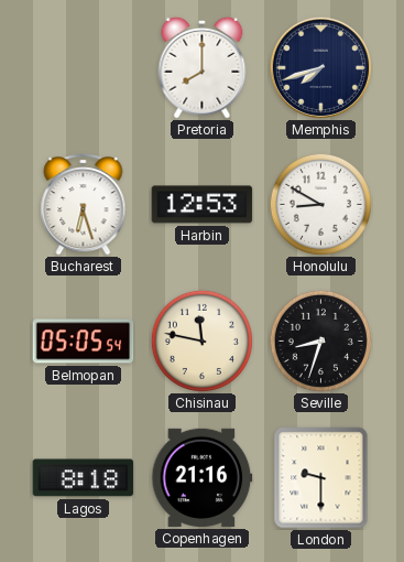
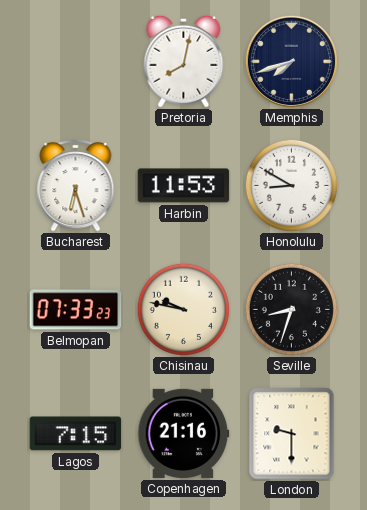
Pretoria: 8:00 -> 8:02 (184, 61)
Harbin: 12:53 -> 11:53 (184, 186)
Belmopan: 05:05 -> 07:33 (76, 310)
Chisinau: 11:47 -> 9:47 (183, 309)
Lagos: 8:18 -> 7:15 (76, 434)
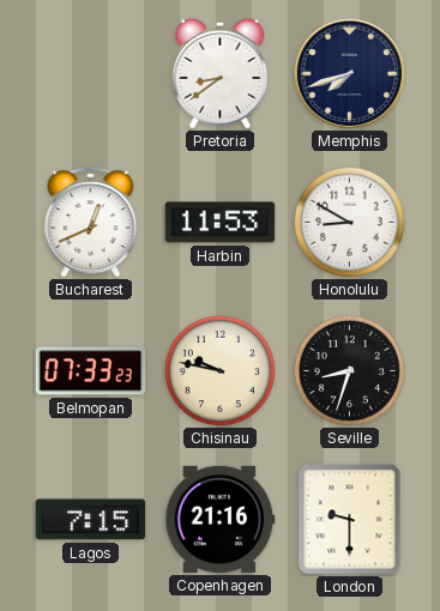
Pretoria: 8:02 -> 8:39 (221, 73)
Bucharest: 6:27 -> 12:41 (91, 222)
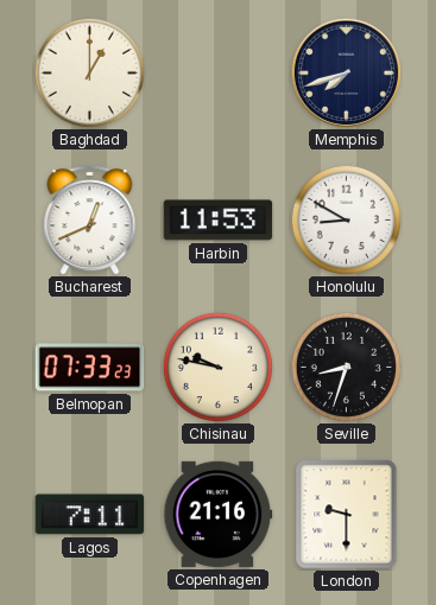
Baghdad: none -> 1:00 (89, 72)
Pretoria: 8:39 -> none (221, 73)
Lagos: 7:15 -> 7:11 (90, 515)
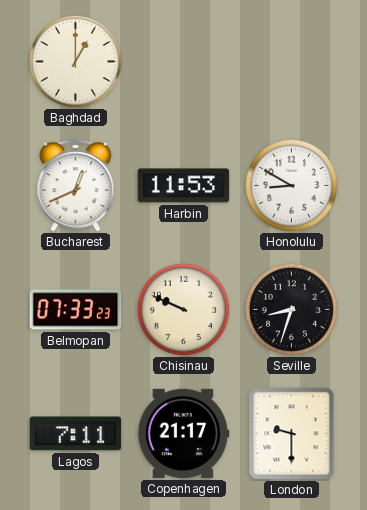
Memphis: 7:42 -> none (346, 72)
Chisinau: 9:47 -> 9:49 (183, 309)
Copenhagen: 21:16 -> 21:17 (184, 433)
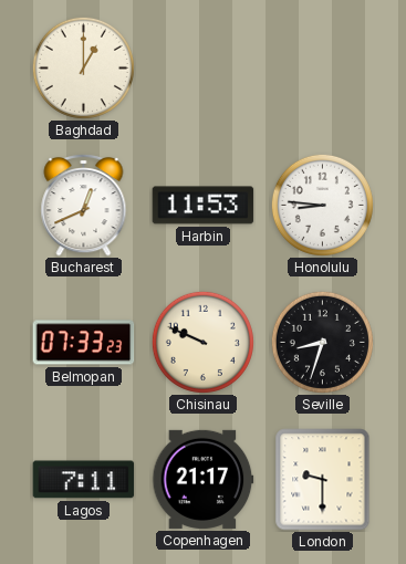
Honolulu: 8:50 -> 8:46 (322, 205)
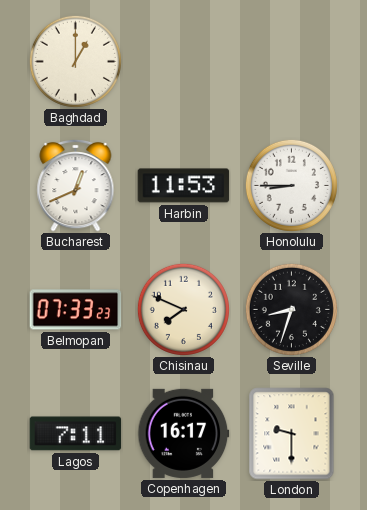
Honolulu: 8:46 -> 8:45 (291, 185)
Chisinau: 9:49 -> 7:49 (183, 309)
Copenhagen: 21:17 -> 16:17 (184, 433)
